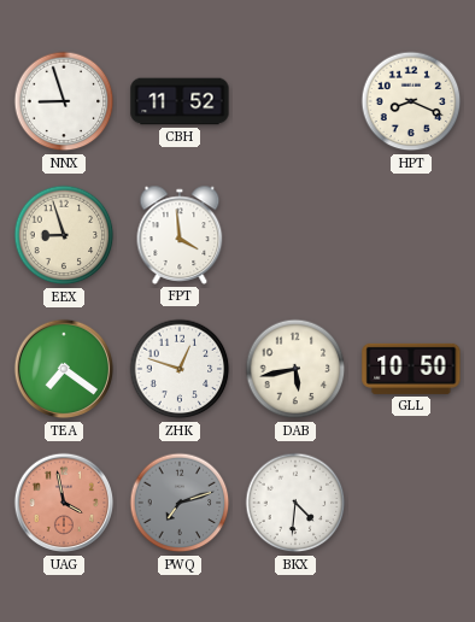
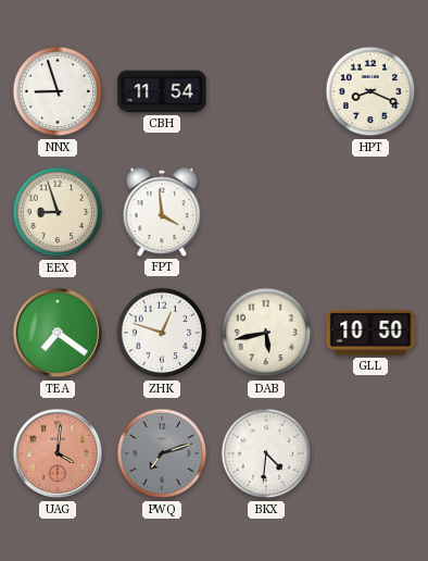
CBH: 11:52 -> 11:54 (162, 91)
UAG: 3:58 -> 4:01 (58, 453)
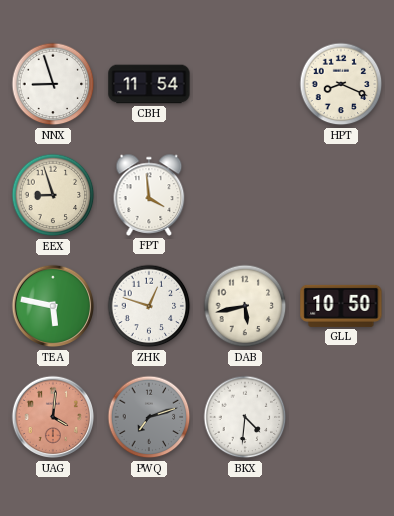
TEA: 7:21 -> 5:47 (53, 306)
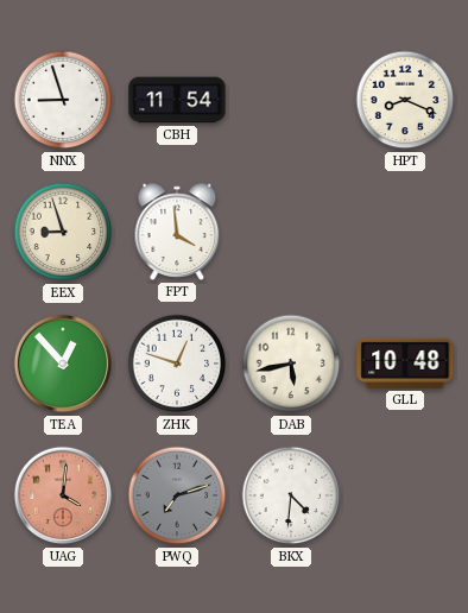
TEA: 5:47 -> 12:53 (63, 364)
GLL: 10:50 -> 10:48 (405, 364)
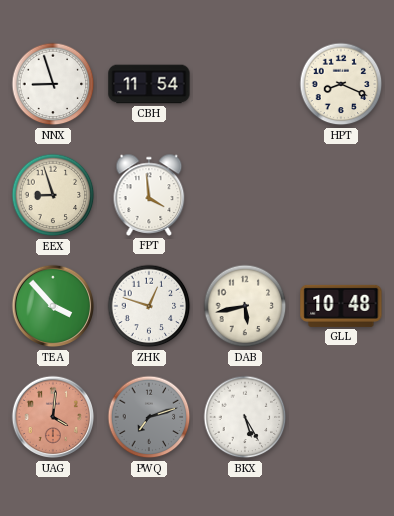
TEA: 12:53 -> 3:53 (53, 306)
BKX: 4:31 -> 5:25 (245, 417)
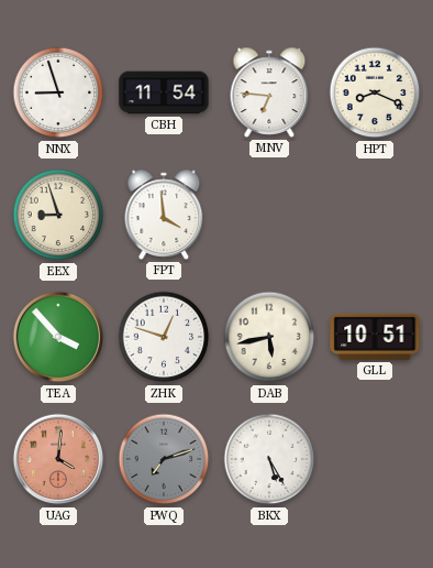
MNV: none -> 6:46 (269, 92)
GLL: 10:48 -> 10:51 (375, 337)
